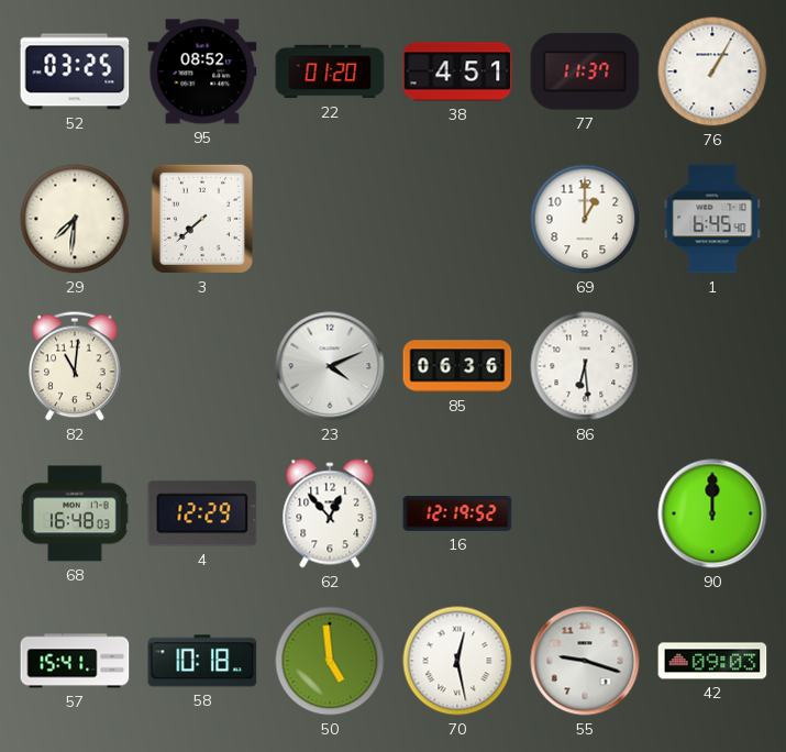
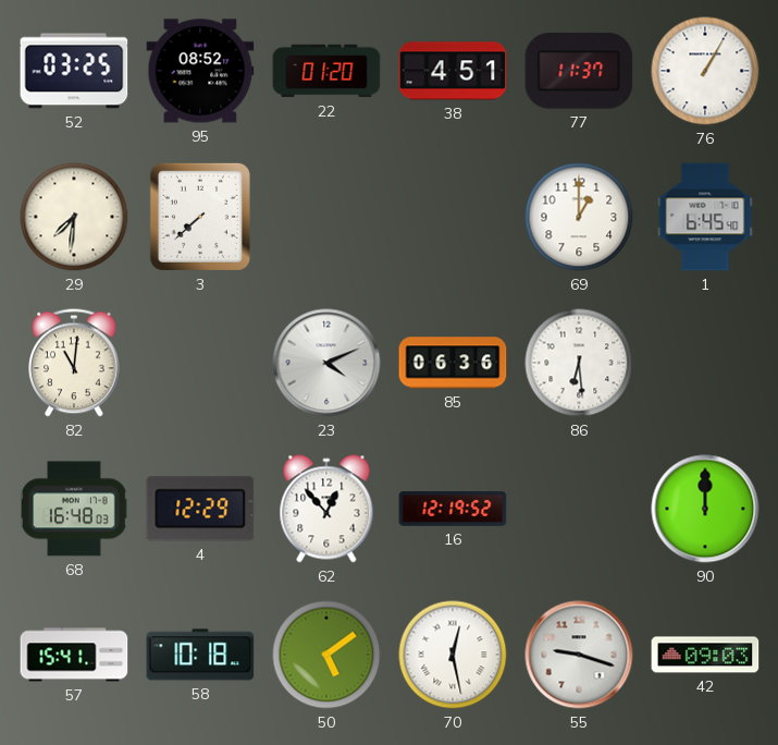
50: 4:59 -> 5:09 (326, 655)
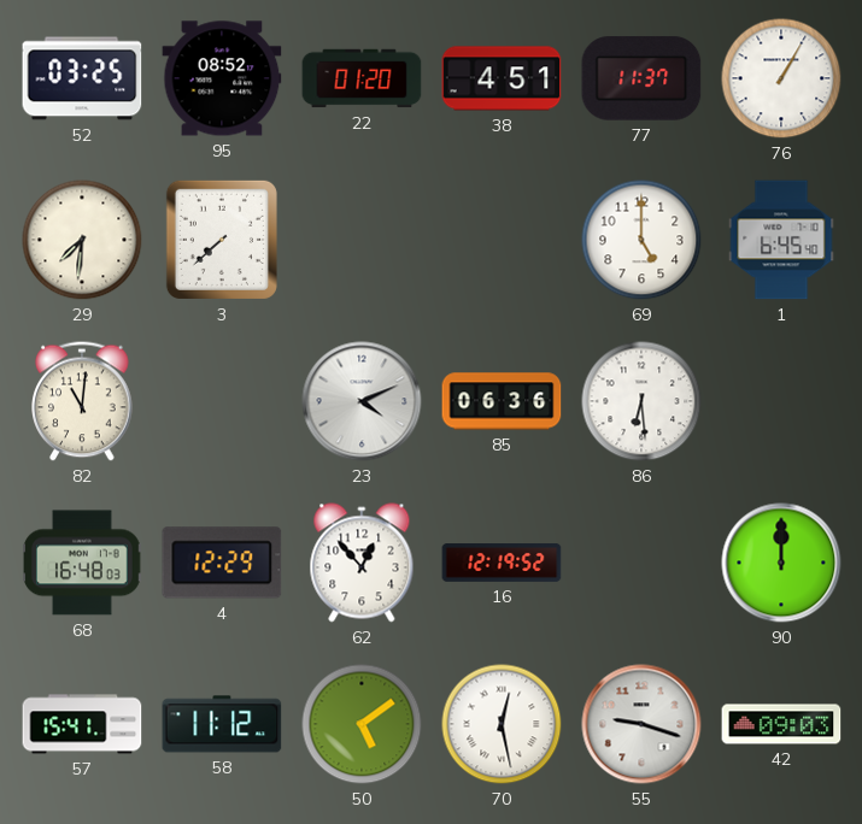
69: 1:00 -> 5:00 (641, 240)
58: 10:18 -> 11:12 (222, 724)
